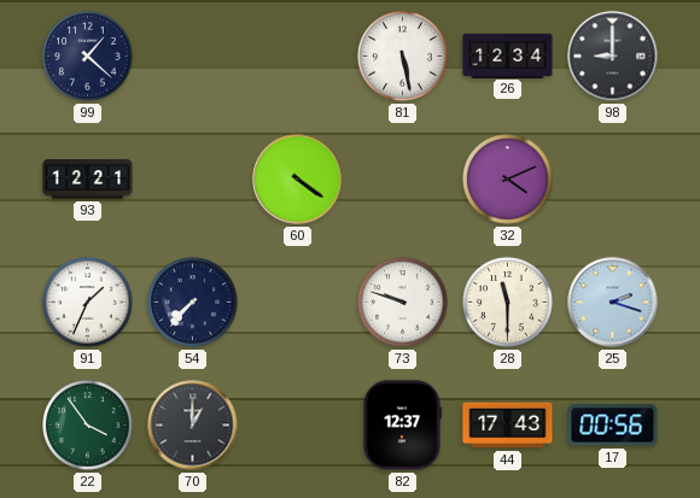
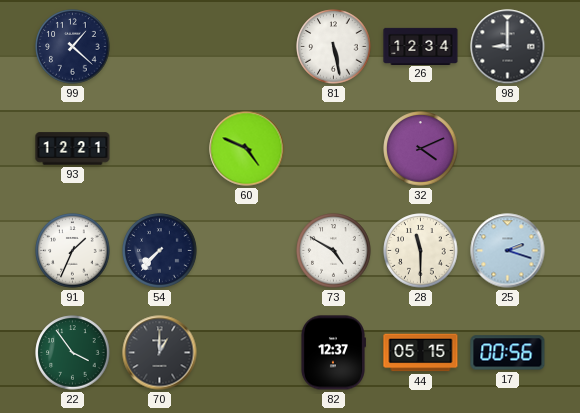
60: 4:21 -> 4:49 (247, 149)
73: 9:48 -> 4:50 (334, 251)
44: 17:43 -> 05:15 (421, 353)
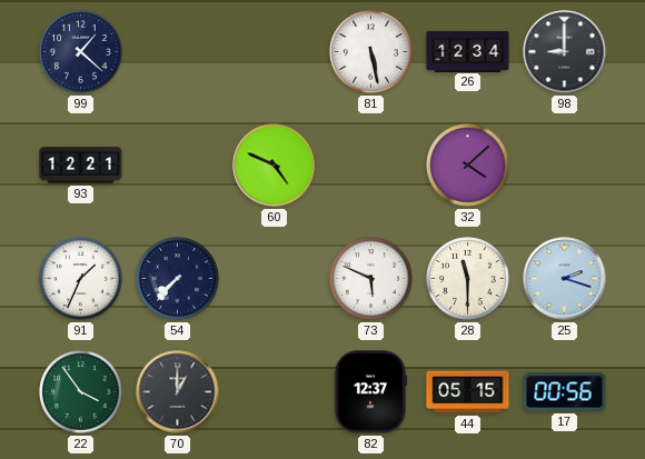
32: 4:11 -> 4:08 (468, 166)
73: 4:50 -> 5:49 (371, 279)
